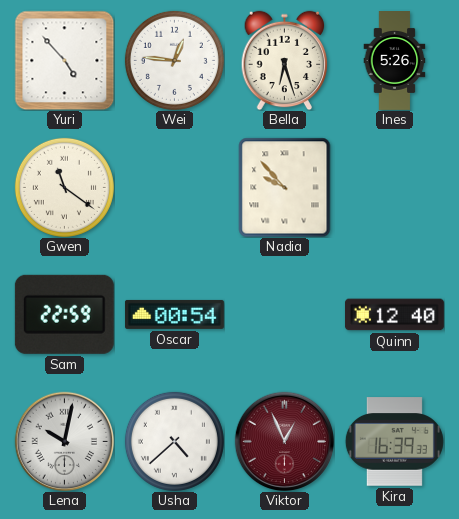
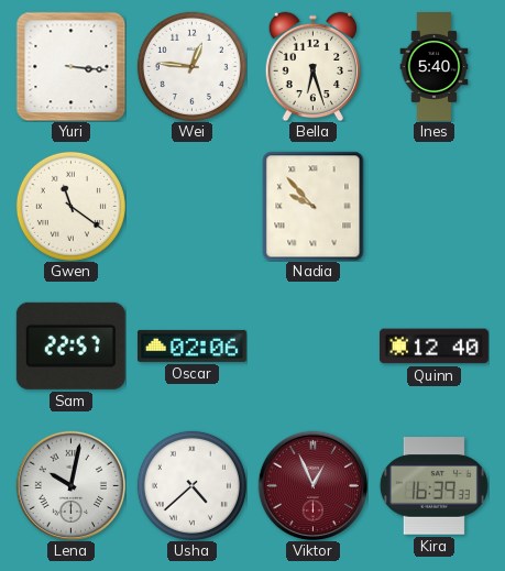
Yuri: 4:53 -> 3:16 (70, 66)
Ines: 5:26 -> 5:40 (435, 67)
Sam: 22:59 -> 22:57 (70, 345)
Oscar: 00:54 -> 02:06 (191, 345)
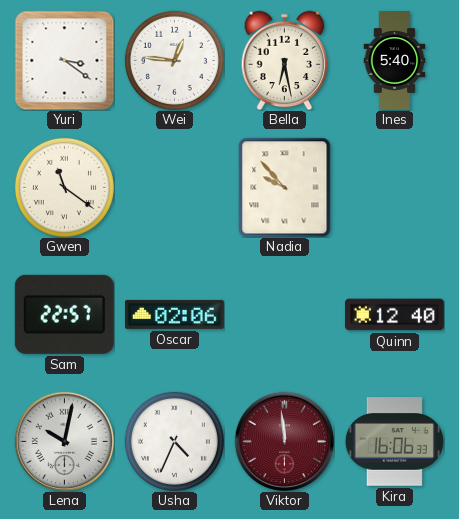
Yuri: 3:16 -> 3:21 (64, 60)
Bella: 6:27 -> 6:28 (285, 60)
Usha: 4:38 -> 4:34 (174, 441)
Viktor: 12:56 -> 11:59 (284, 441)
Kira: 16:39 -> 16:06 (394, 442)
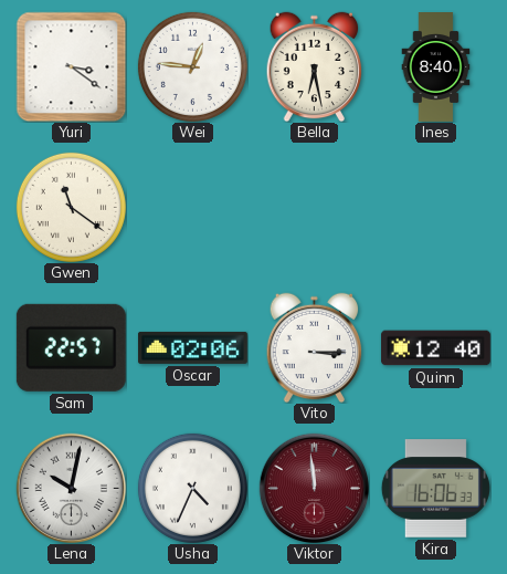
Ines: 5:40 -> 8:40 (436, 67)
Nadia: 9:53 -> none (285, 187)
Vito: none -> 3:15 (315, 347)
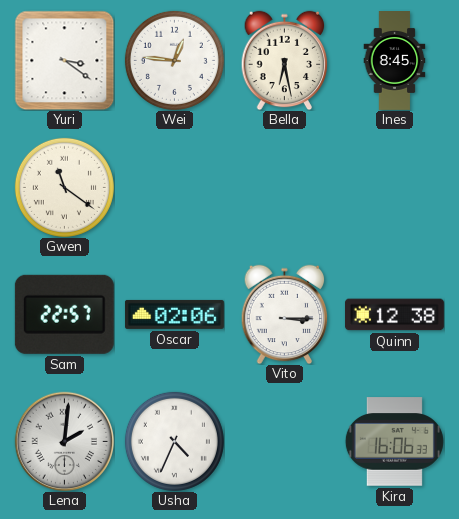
Ines: 8:40 -> 8:45 (395, 61)
Quinn: 12:40 -> 12:38 (394, 315)
Lena: 10:02 -> 2:01 (64, 441)
Viktor: 11:59 -> none (314, 488)
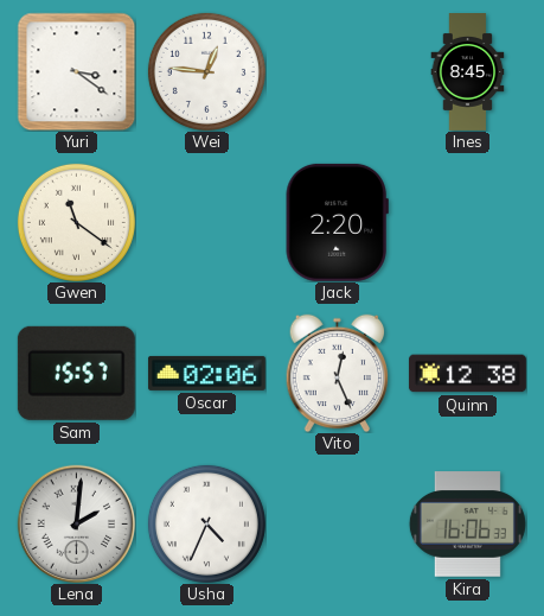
Bella: 6:28 -> none (285, 60)
Jack: none -> 2:20 (337, 222)
Sam: 22:57 -> 15:57 (76, 373)
Vito: 3:15 -> 12:26 (338, 373)
